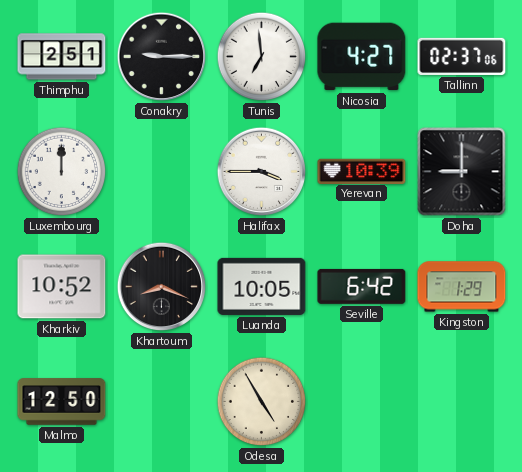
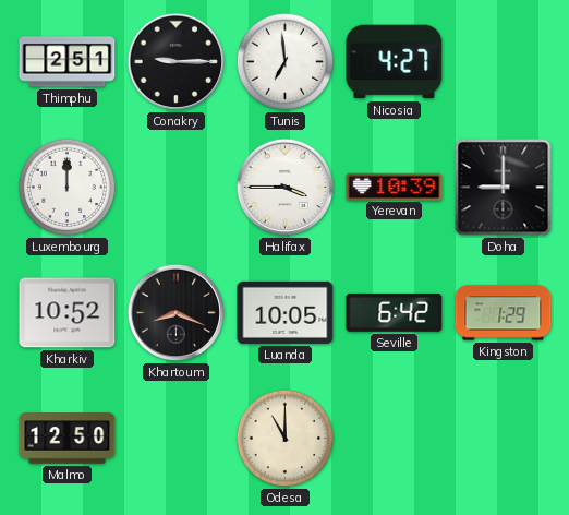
Tallinn: 02:37 -> none (462, 56)
Odesa: 4:55 -> 11:00 (286, 439)
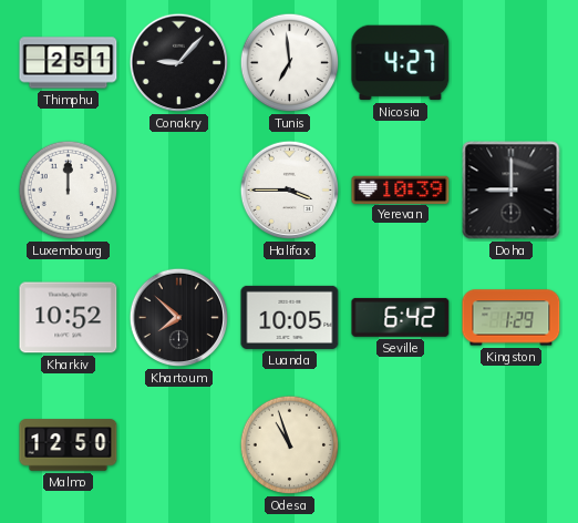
Conakry: 9:15 -> 9:07 (179, 63)
Khartoum: 8:19 -> 7:52 (179, 318)
Odesa: 11:00 -> 10:57 (290, 445)
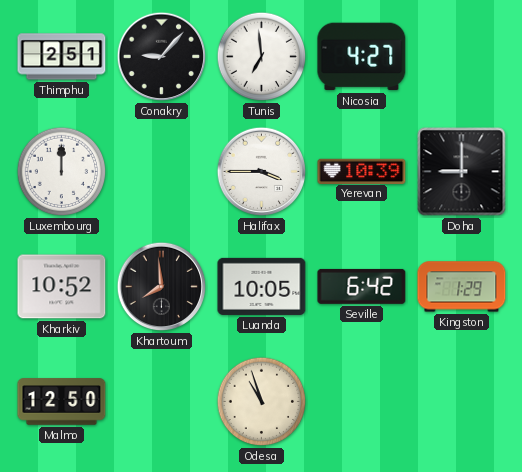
Khartoum: 7:52 -> 7:59 (162, 287)
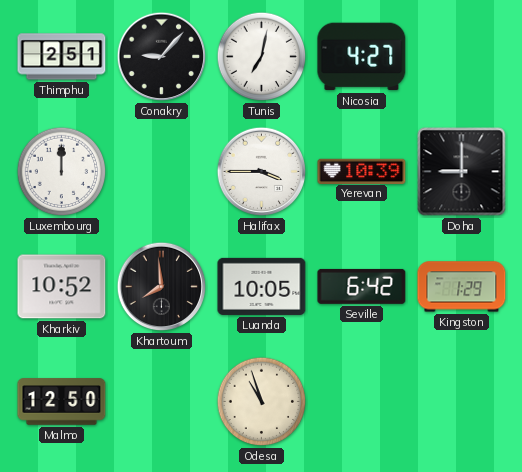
Tunis: 6:59 -> 7:02 (262, 57)
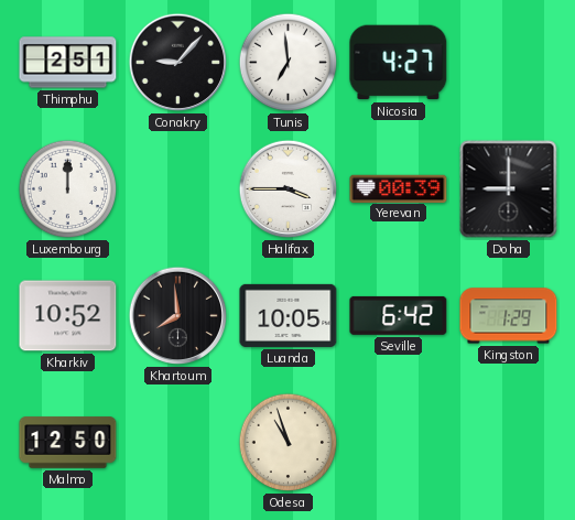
Tunis: 7:02 -> 6:59 (289, 63)
Yerevan: 10:39 -> 00:39 (399, 188)
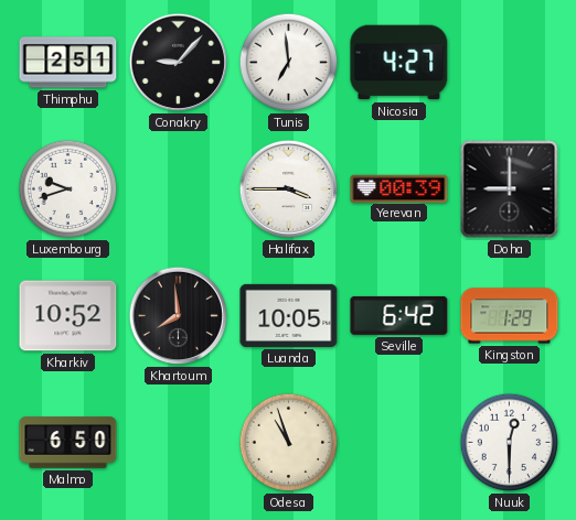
Luxembourg: 12:00 -> 9:42 (68, 189)
Malmo: 12:50 -> 6:50 (68, 443)
Nuuk: none -> 12:30 (510, 443)
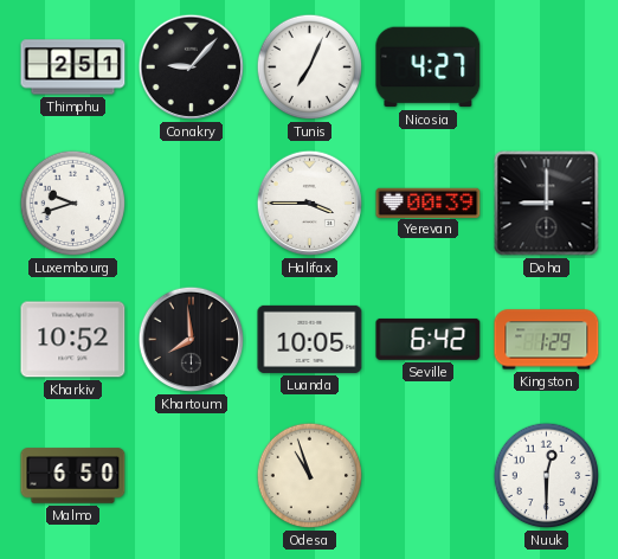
Tunis: 6:59 -> 7:04 (310, 68)
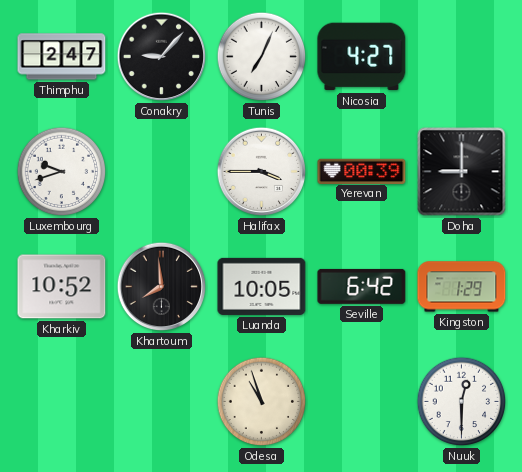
Thimphu: 2:51 -> 2:47 (62, 57)
Malmo: 6:50 -> none (73, 476)
